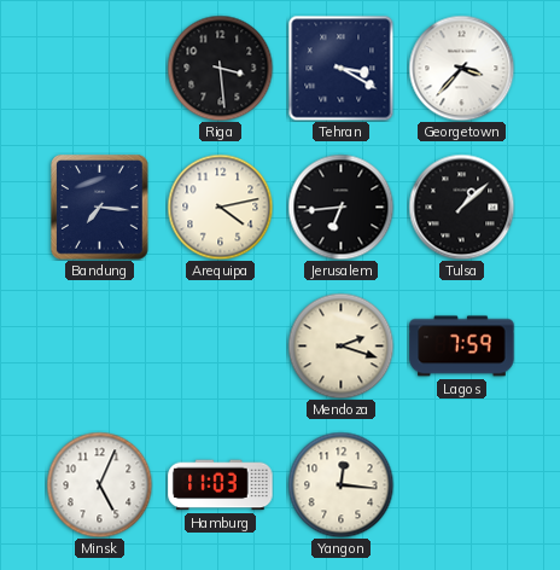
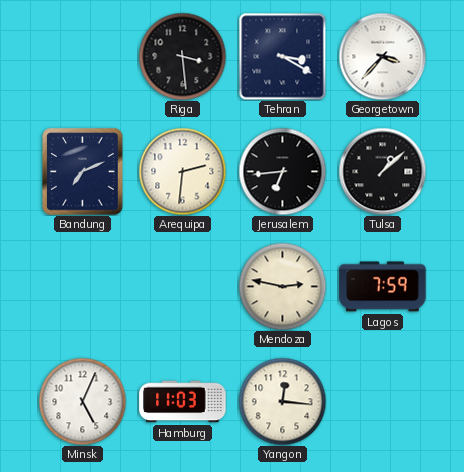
Bandung: 7:16 -> 7:11 (83, 172)
Arequipa: 4:13 -> 2:31 (182, 171)
Mendoza: 2:18 -> 2:47 (282, 286)
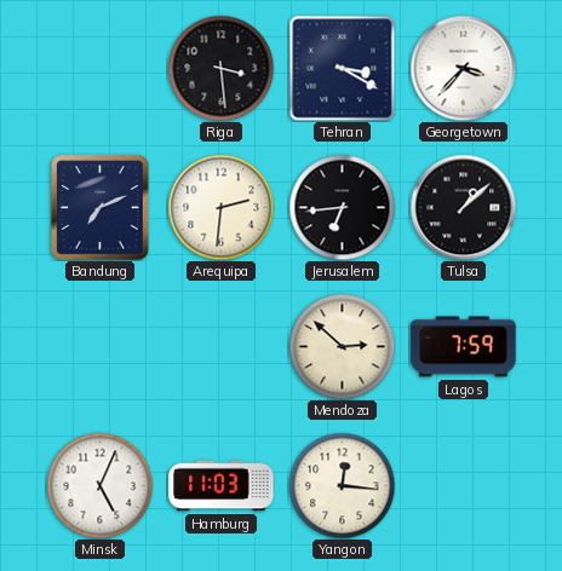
Mendoza: 2:47 -> 2:52 (342, 346)
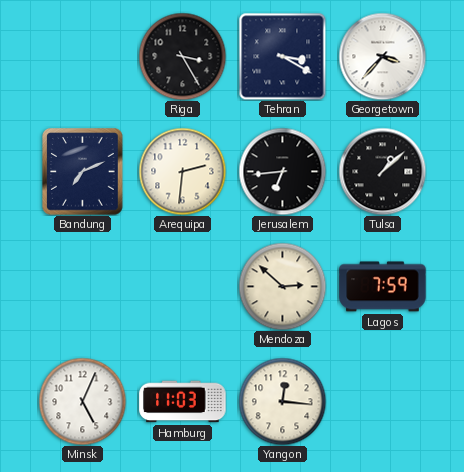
Riga: 3:29 -> 3:25 (182, 56)
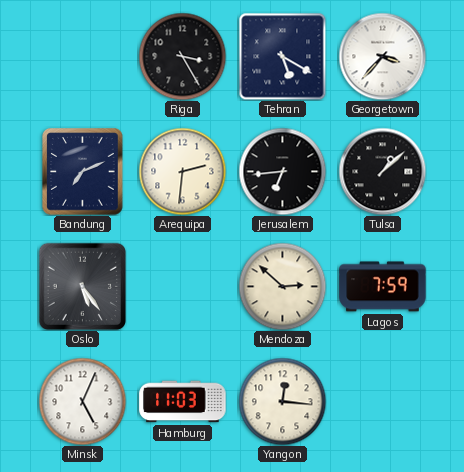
Tehran: 3:20 -> 5:20 (282, 56)
Oslo: none -> 5:24 (82, 286)
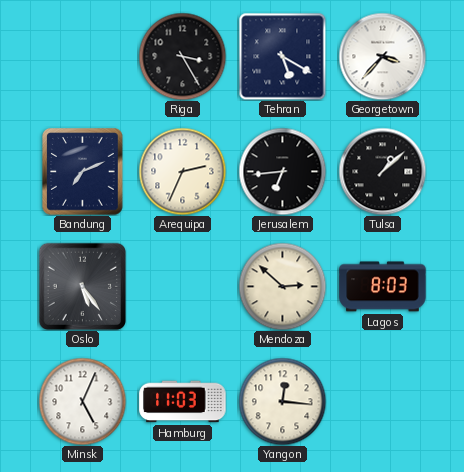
Arequipa: 2:31 -> 2:34 (182, 171)
Lagos: 7:59 -> 8:03 (383, 287)
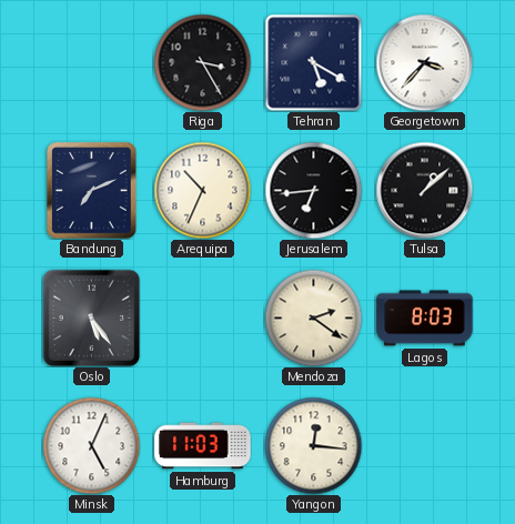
Arequipa: 2:34 -> 10:34 (202, 190)
Mendoza: 2:52 -> 2:21 (313, 318)
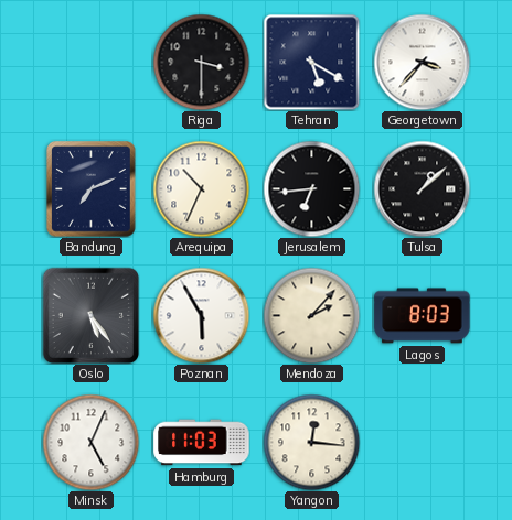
Riga: 3:25 -> 3:30 (201, 62)
Poznan: none -> 5:55 (201, 315)
Mendoza: 2:21 -> 2:07 (311, 315)
